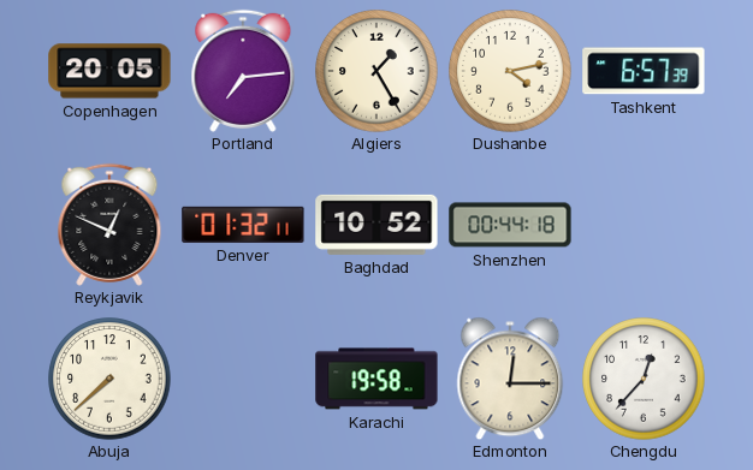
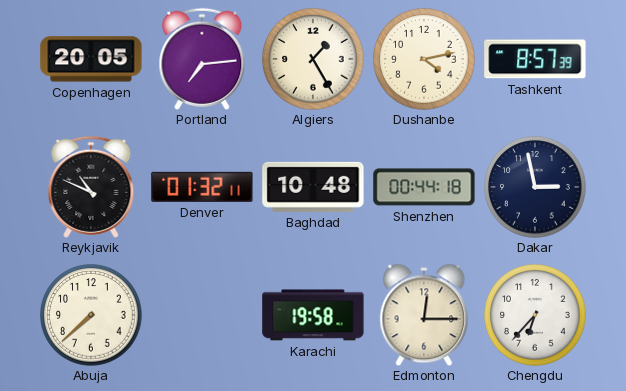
Tashkent: 6:57 -> 8:57 (535, 59)
Reykjavik: 12:49 -> 10:49 (91, 187)
Baghdad: 10:52 -> 10:48 (313, 187)
Dakar: none -> 2:58 (535, 187)
Chengdu: 12:37 -> 6:37 (535, 315)
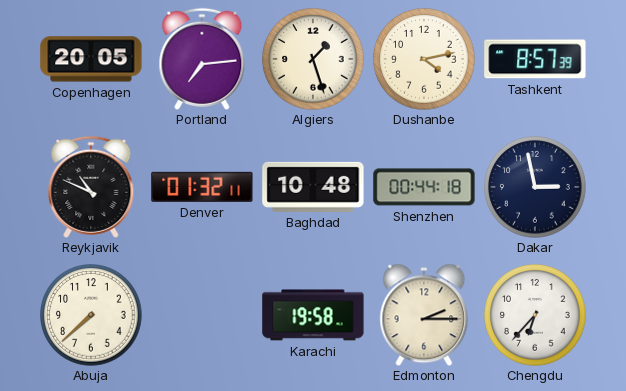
Algiers: 1:25 -> 1:27 (313, 59)
Edmonton: 12:15 -> 2:15 (424, 315)
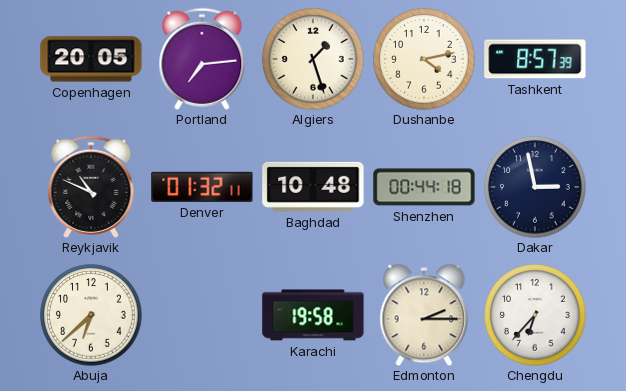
Abuja: 7:38 -> 6:38 (91, 315)
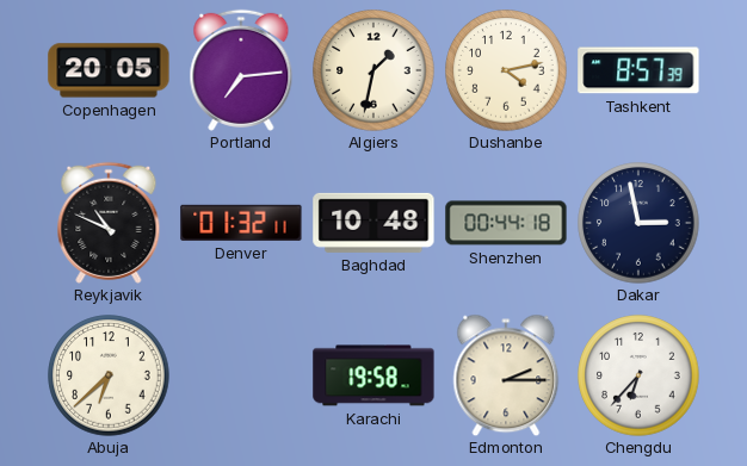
Algiers: 1:27 -> 1:32 (373, 70)
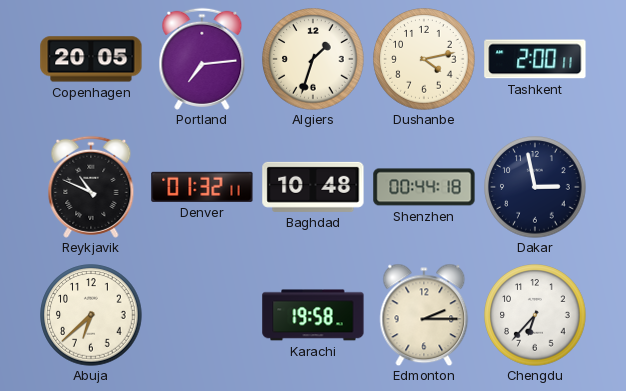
Algiers: 1:32 -> 1:33 (313, 59)
Tashkent: 8:57 -> 2:00 (535, 59)
